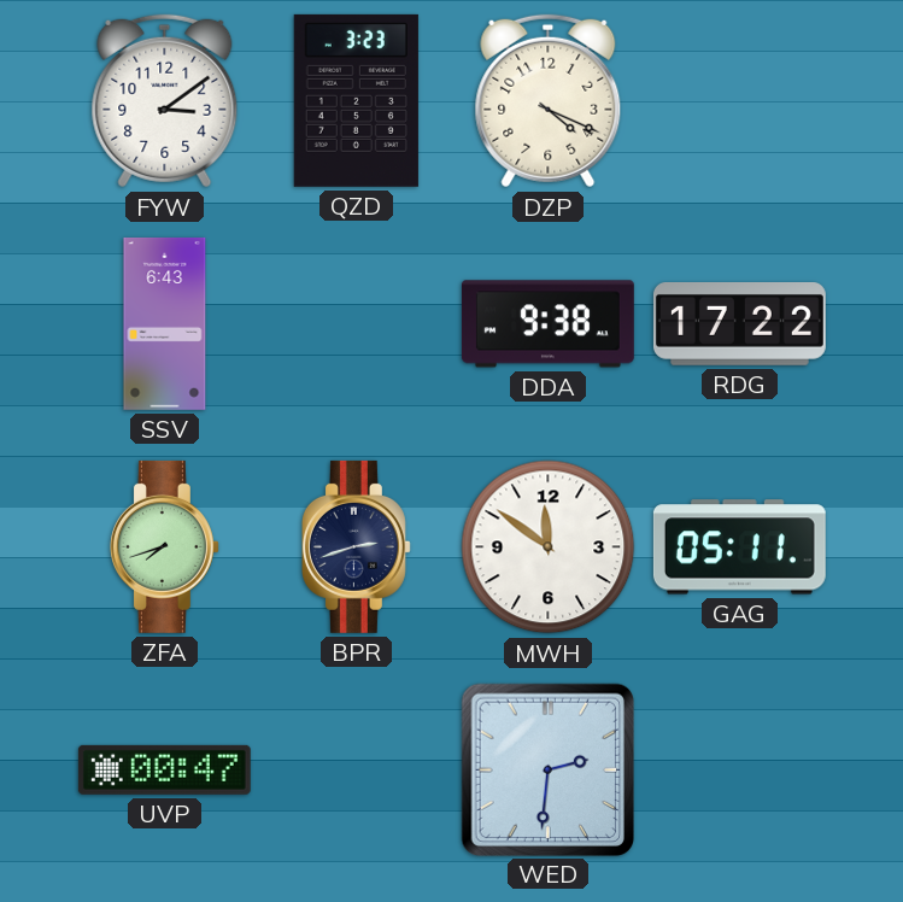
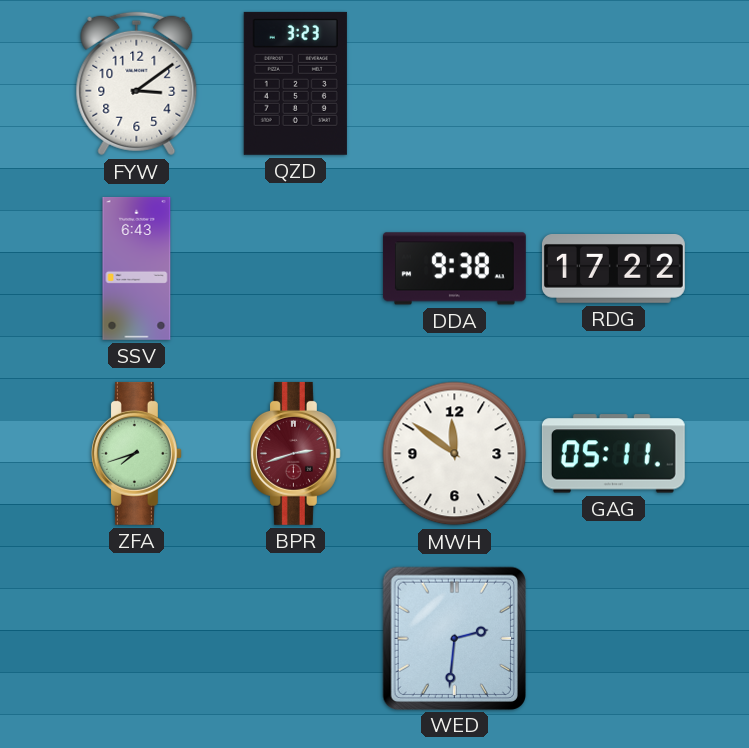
DZP: 4:19 -> none (549, 101)
BPR dial: navy -> burgundy (295, 453)
UVP: 00:47 -> none (164, 769)
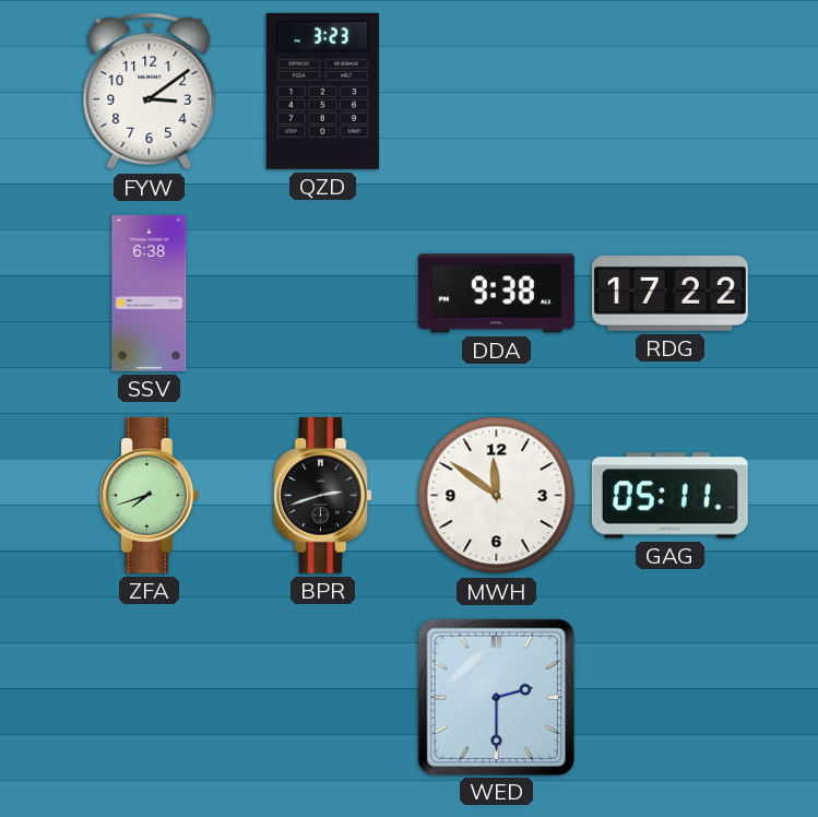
SSV: 6:43 -> 6:38 (150, 293)
BPR dial: burgundy -> black (322, 495)
WED: 2:31 -> 2:30 (496, 697)
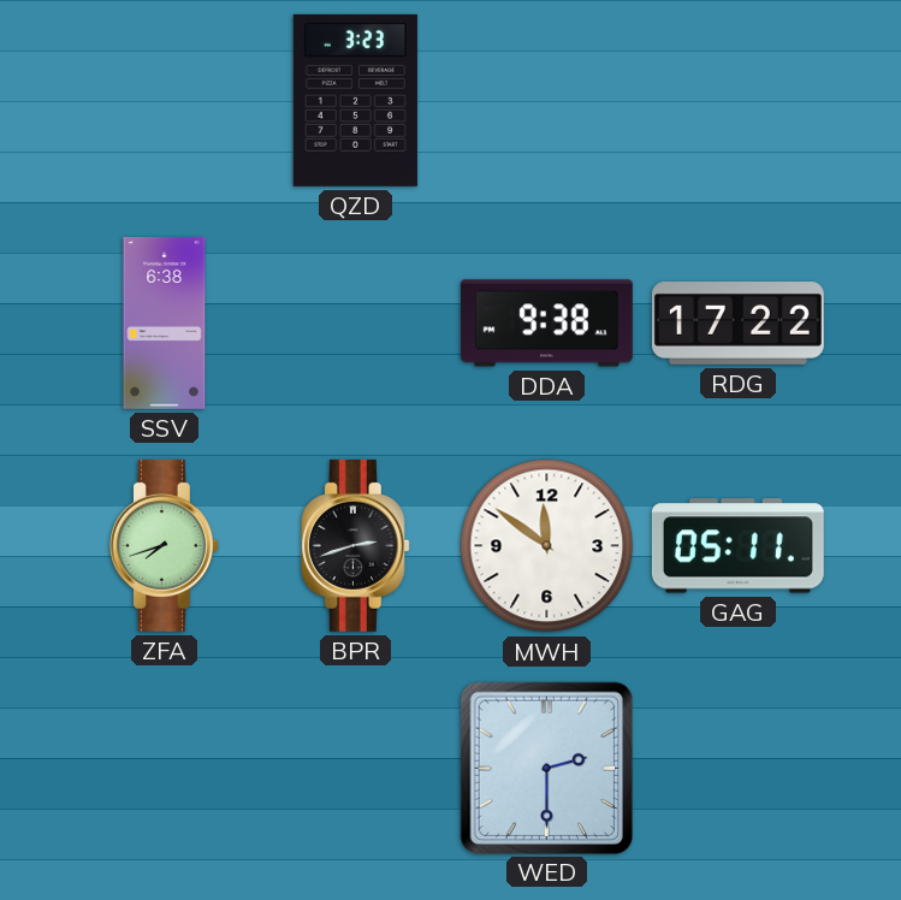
FYW: 3:09 -> none (150, 92)
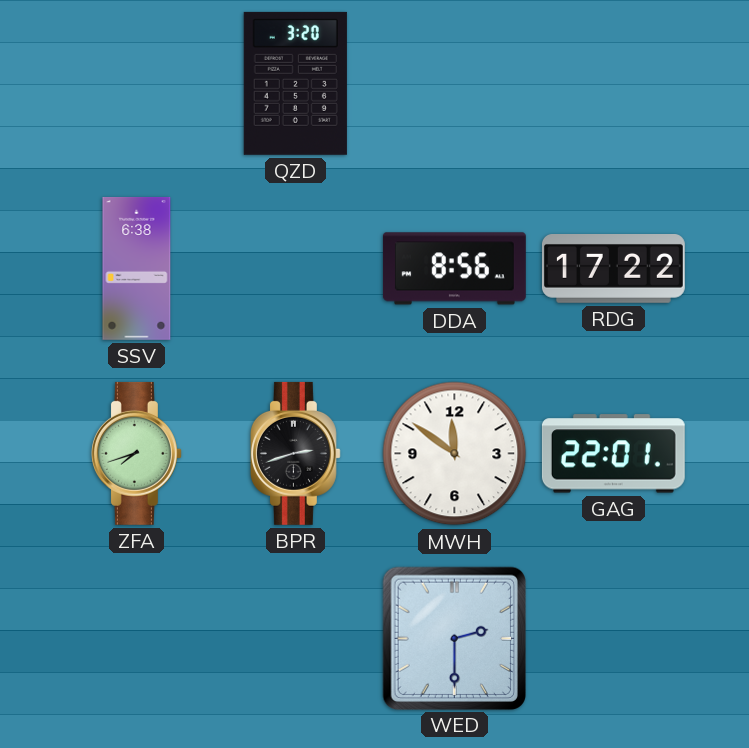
QZD: 3:23 -> 3:20 (295, 83)
DDA: 9:38 -> 8:56 (454, 269)
GAG: 05:11 -> 22:01 (613, 454)
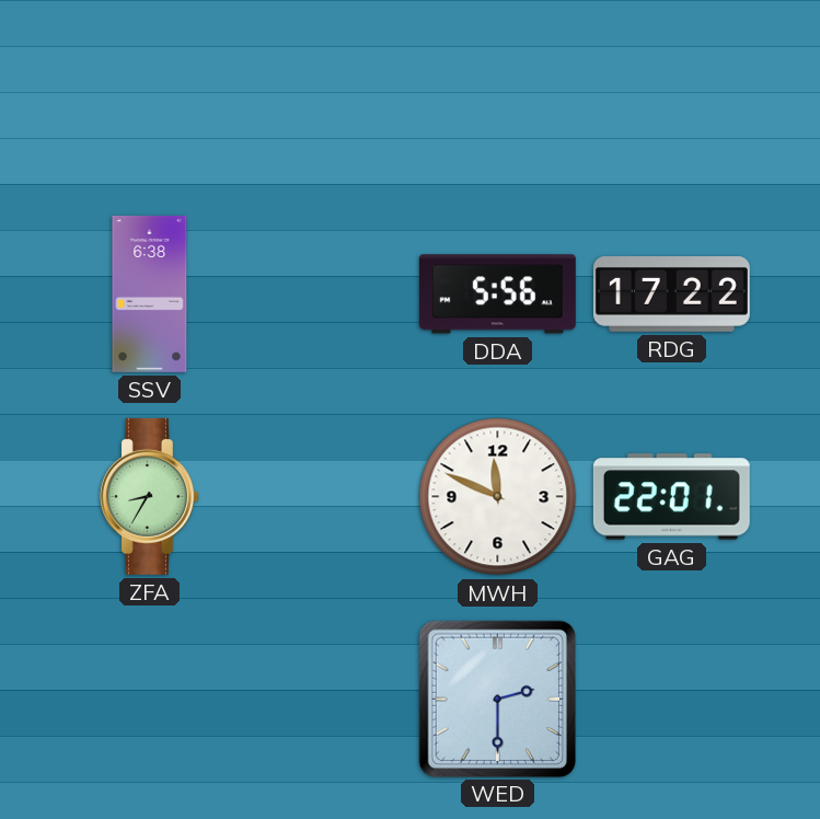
QZD: 3:20 -> none (295, 83)
DDA: 8:56 -> 5:56 (497, 295)
ZFA: 7:42 -> 8:35 (149, 496)
BPR: 2:42 -> none (295, 453)
MWH: 11:51 -> 11:49 (498, 497)
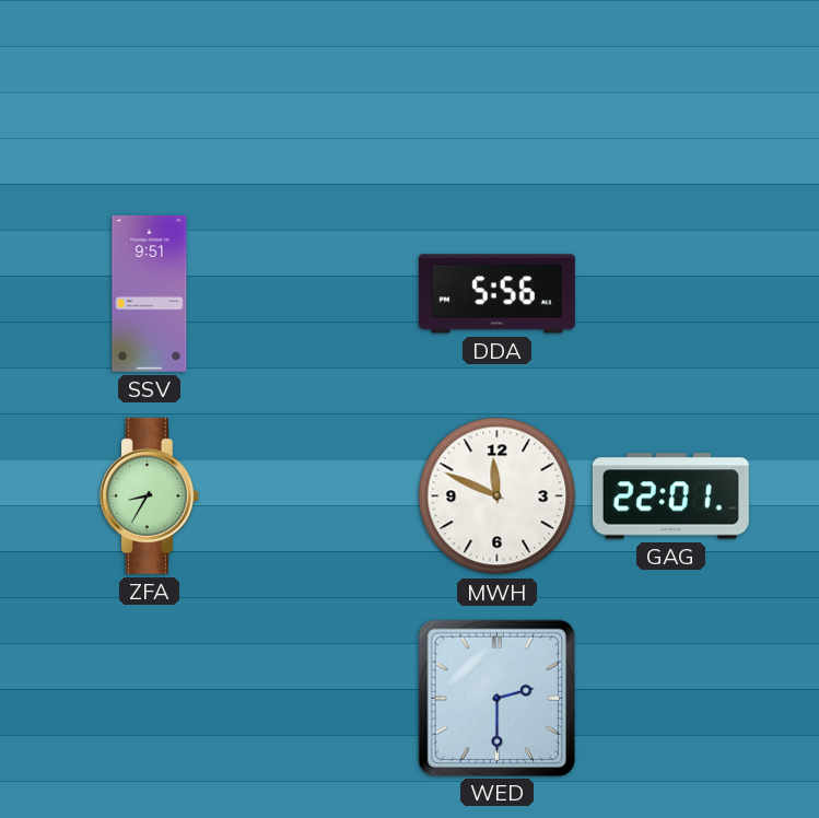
SSV: 6:38 -> 9:51 (150, 293)
RDG: 17:22 -> none (671, 295)
